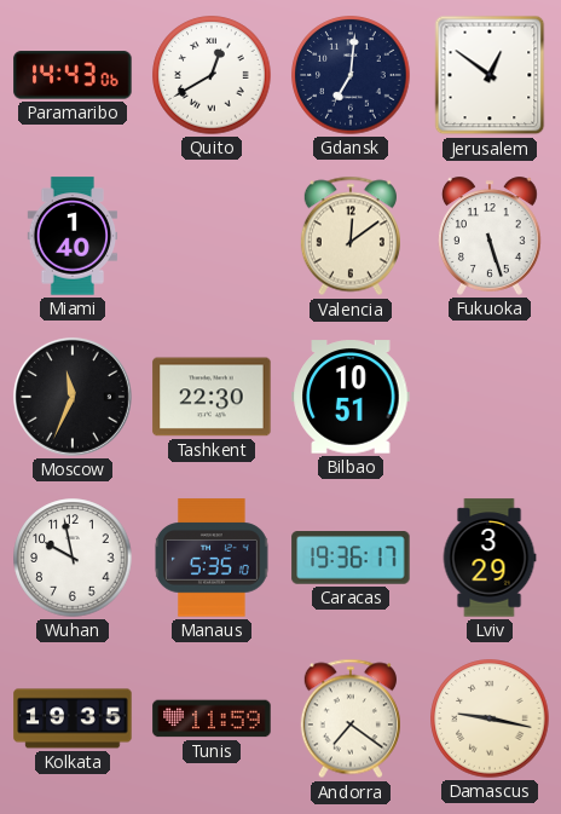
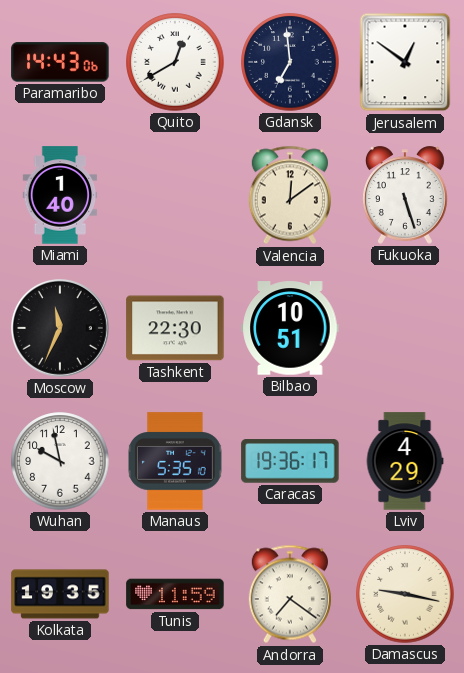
Gdansk: 7:01 -> 6:59 (290, 62)
Lviv: 3:29 -> 4:29 (405, 461)
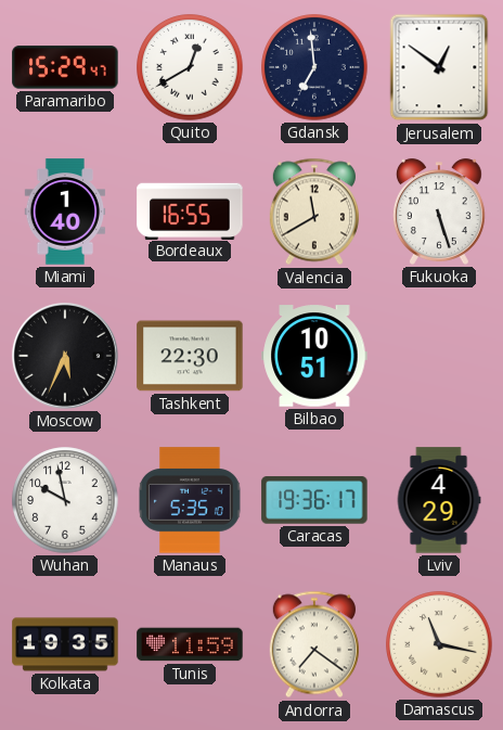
Paramaribo: 14:43 -> 15:29 (65, 67)
Bordeaux: none -> 16:55 (190, 210)
Valencia: 12:09 -> 11:40 (314, 212)
Moscow: 11:34 -> 5:34 (65, 356)
Damascus: 9:17 -> 11:17 (439, 644)
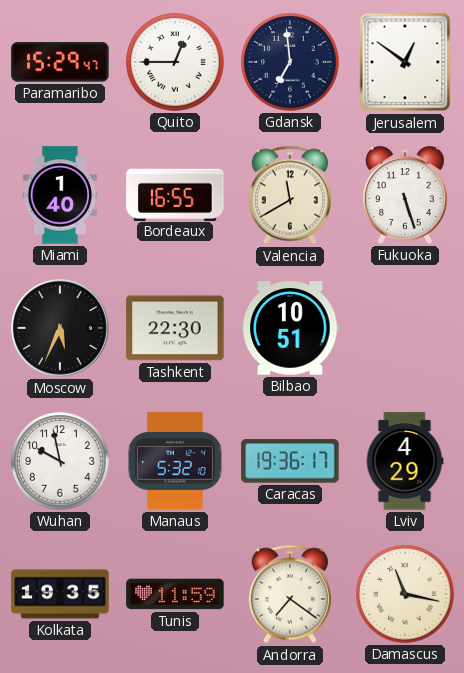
Quito: 12:40 -> 12:45 (175, 62)
Manaus: 5:35 -> 5:32 (176, 461)
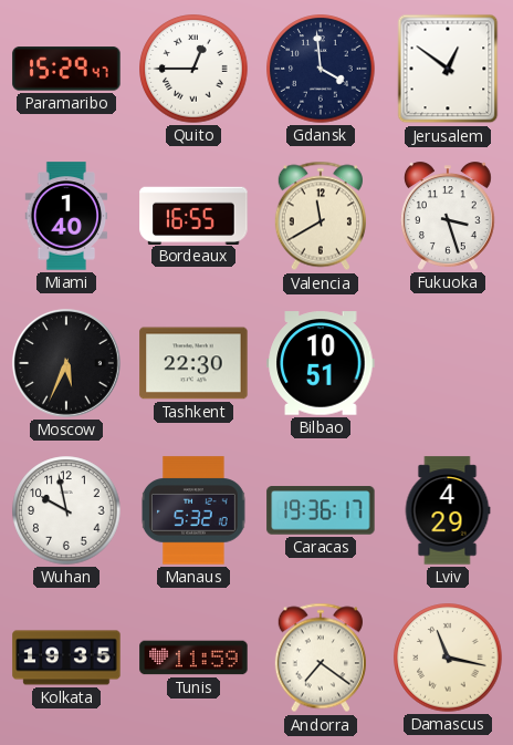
Gdansk: 6:59 -> 3:59 (321, 69)
Fukuoka: 5:27 -> 3:27 (448, 216)
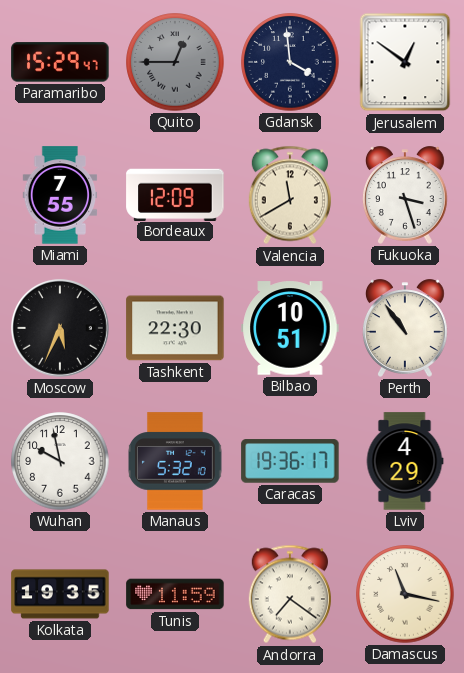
Quito dial: white -> grey (175, 62)
Miami: 1:40 -> 7:55 (60, 195)
Bordeaux: 16:55 -> 12:09 (175, 194)
Perth: none -> 10:54 (405, 328)
